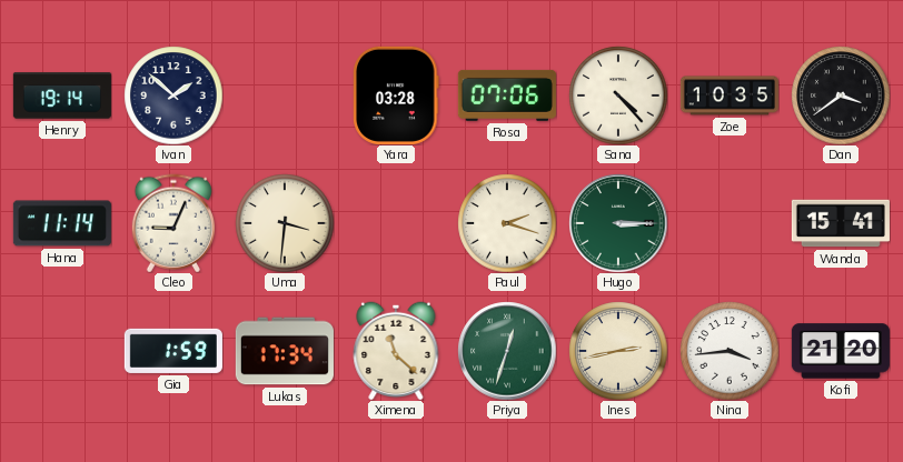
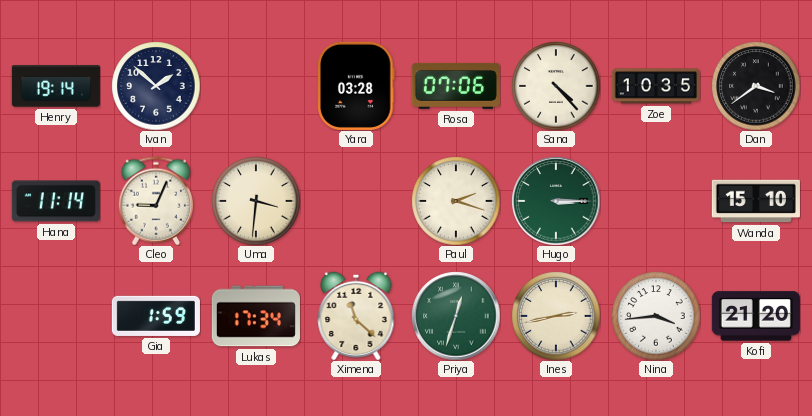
Wanda: 15:41 -> 15:10 (756, 201)
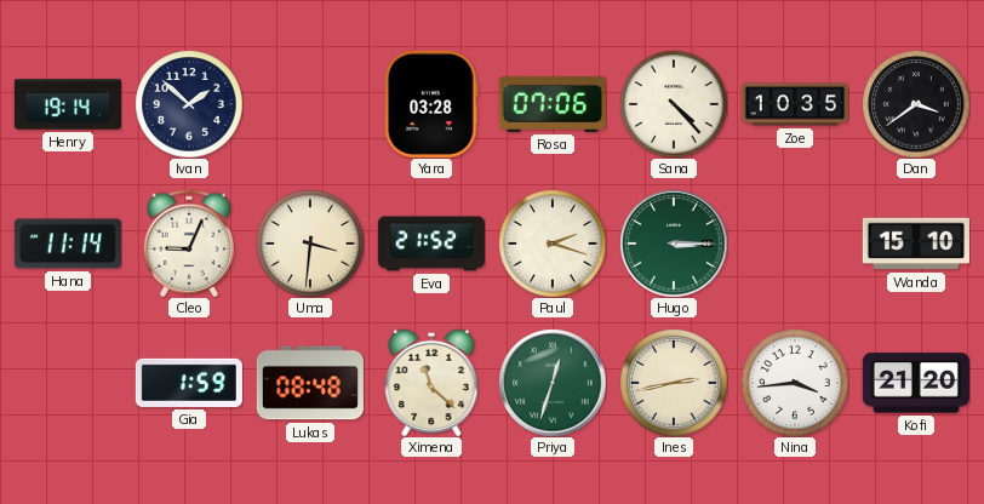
Eva: none -> 21:52 (431, 244)
Lukas: 17:34 -> 08:48 (310, 383)
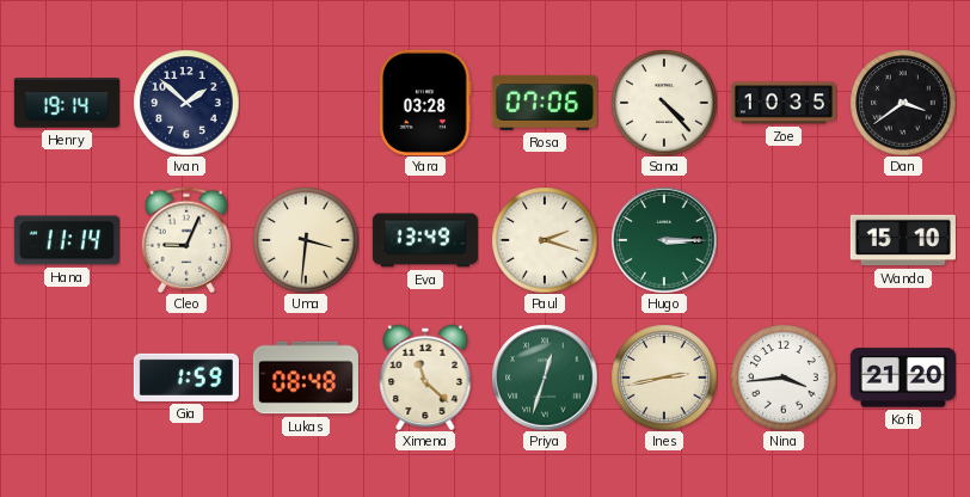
Eva: 21:52 -> 13:49 (425, 240)
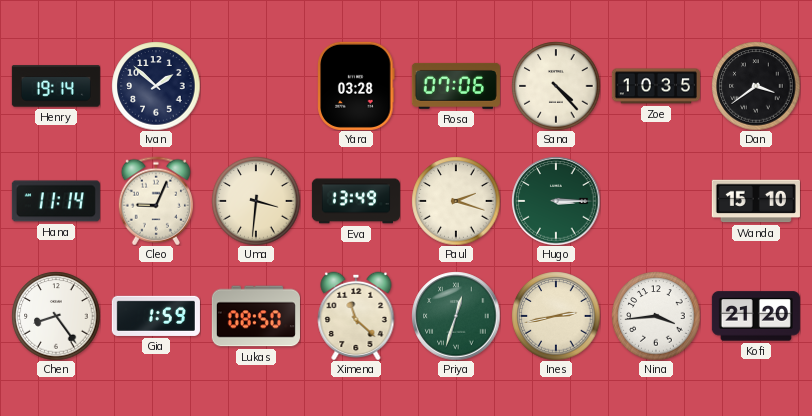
Chen: none -> 8:24 (56, 316)
Lukas: 08:48 -> 08:50 (256, 316)
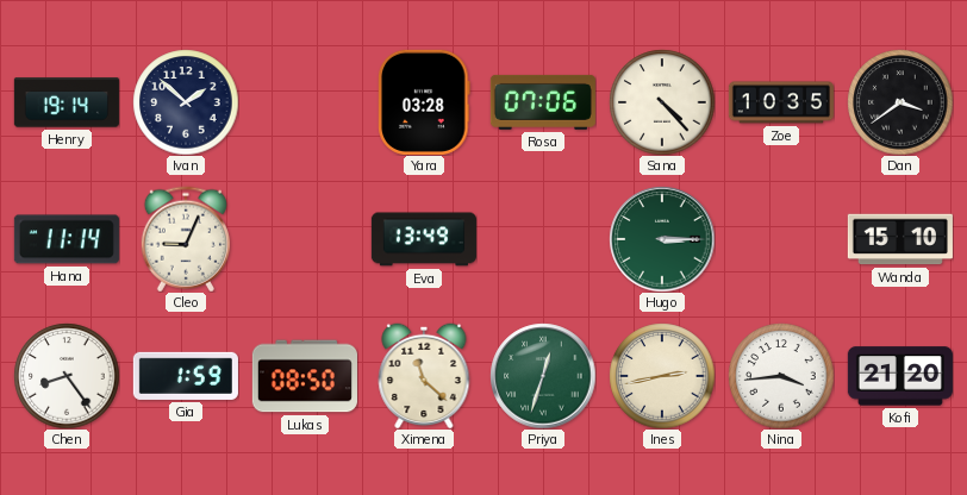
Uma: 3:31 -> none (256, 201)
Paul: 2:18 -> none (456, 201)
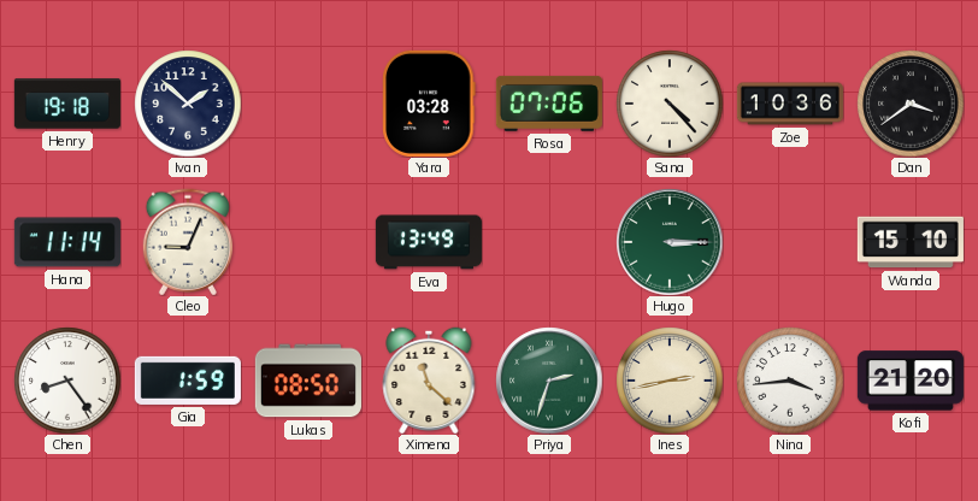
Henry: 19:14 -> 19:18 (67, 104)
Zoe: 10:35 -> 10:36 (790, 104)
Priya: 12:33 -> 2:33 (549, 381)
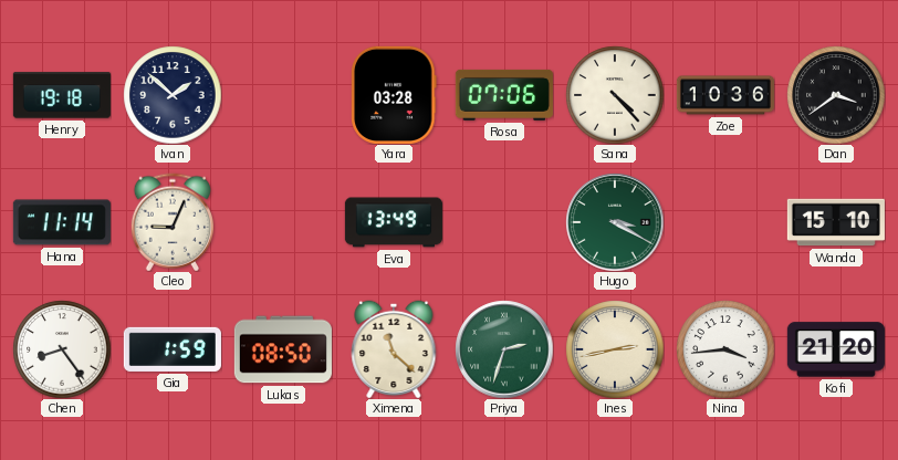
Hugo: 3:15 -> 3:20 (615, 222)
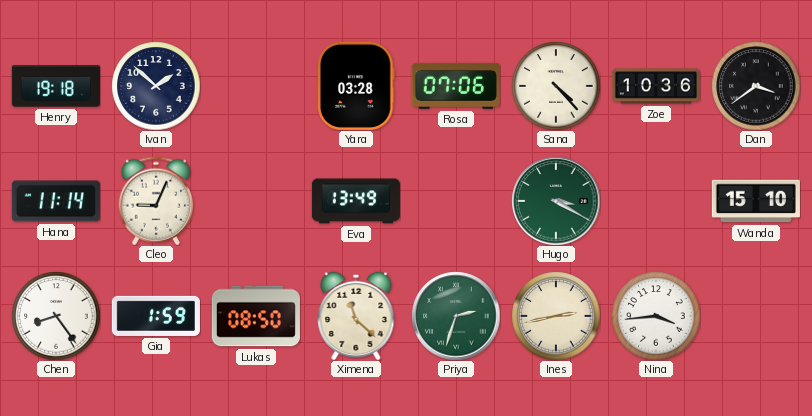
Kofi: 21:20 -> none (836, 349)
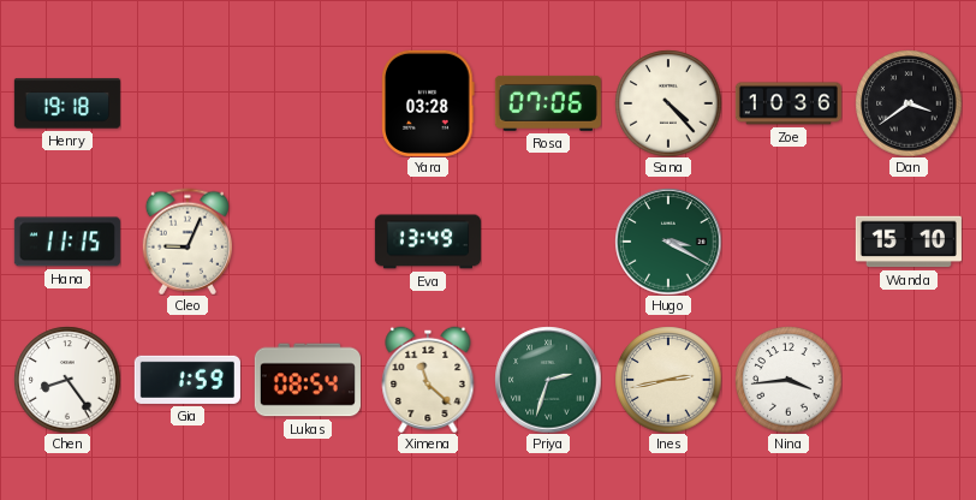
Ivan: 1:52 -> none (156, 86)
Hana: 11:14 -> 11:15 (67, 242)
Lukas: 08:50 -> 08:54 (308, 380)
